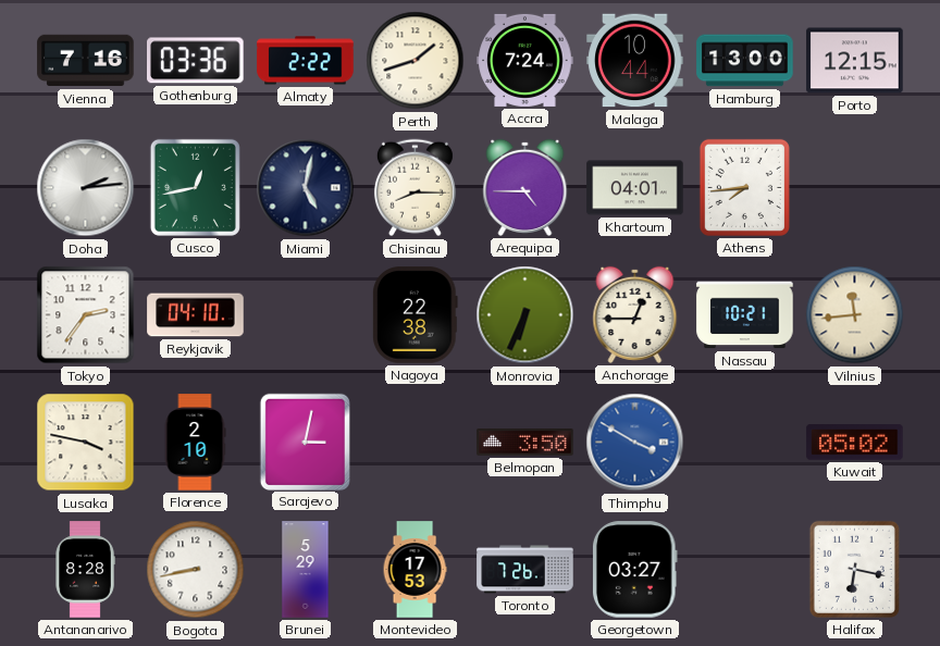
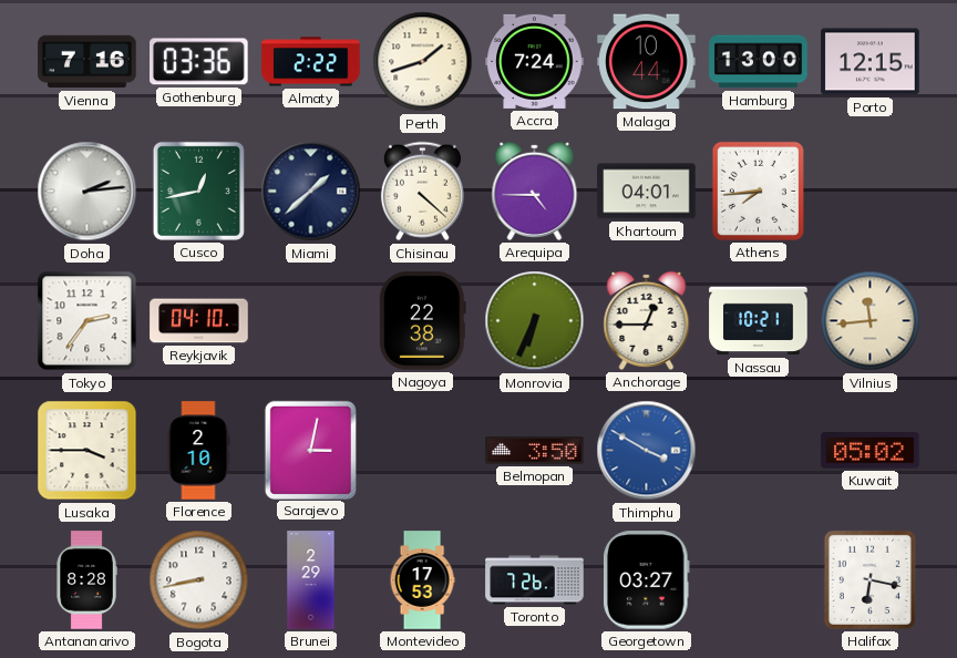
Miami: 5:02 -> 1:38 (311, 192)
Chisinau: 8:15 -> 4:22 (422, 192)
Lusaka: 3:47 -> 3:45 (88, 451)
Brunei: 5:29 -> 2:29 (311, 580)
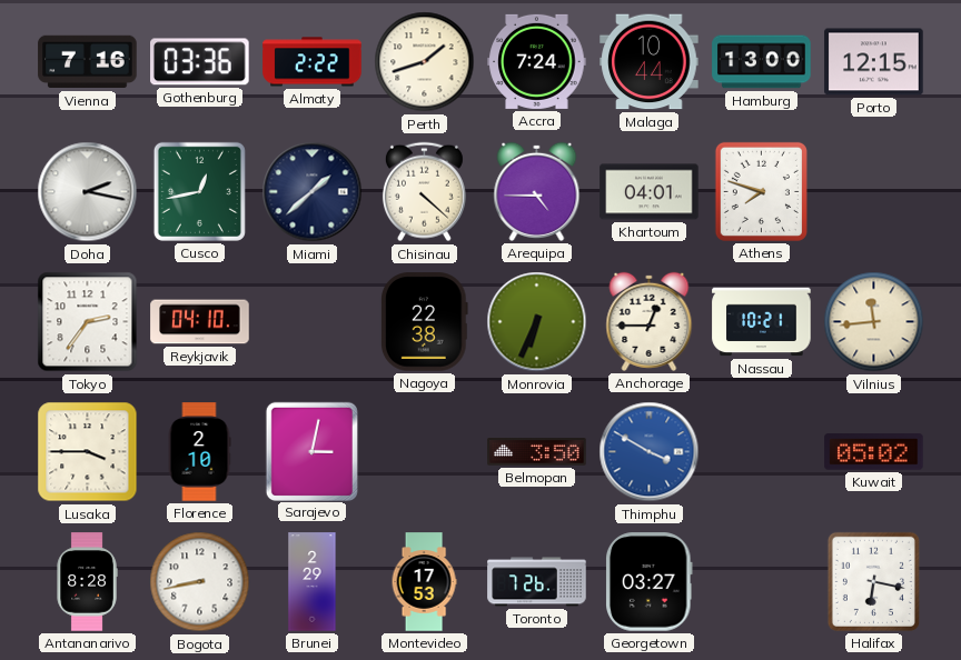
Doha: 2:14 -> 2:17 (88, 192)
Athens: 7:44 -> 7:48 (761, 191)
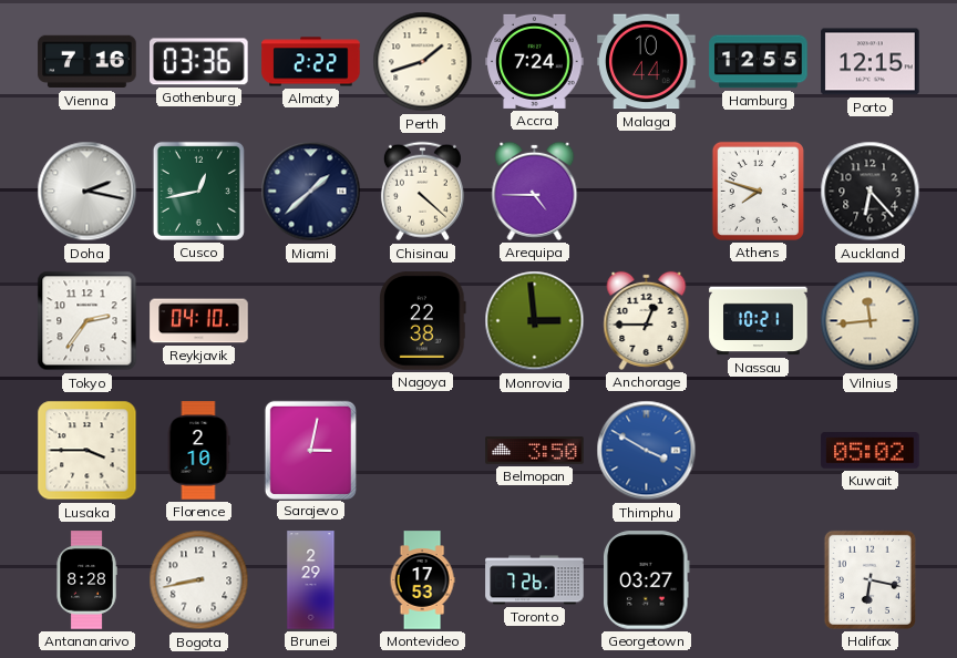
Hamburg: 13:00 -> 12:55 (759, 62)
Khartoum: 04:01 -> none (650, 192)
Auckland: none -> 6:23 (871, 192)
Monrovia: 6:34 -> 2:59 (535, 321)
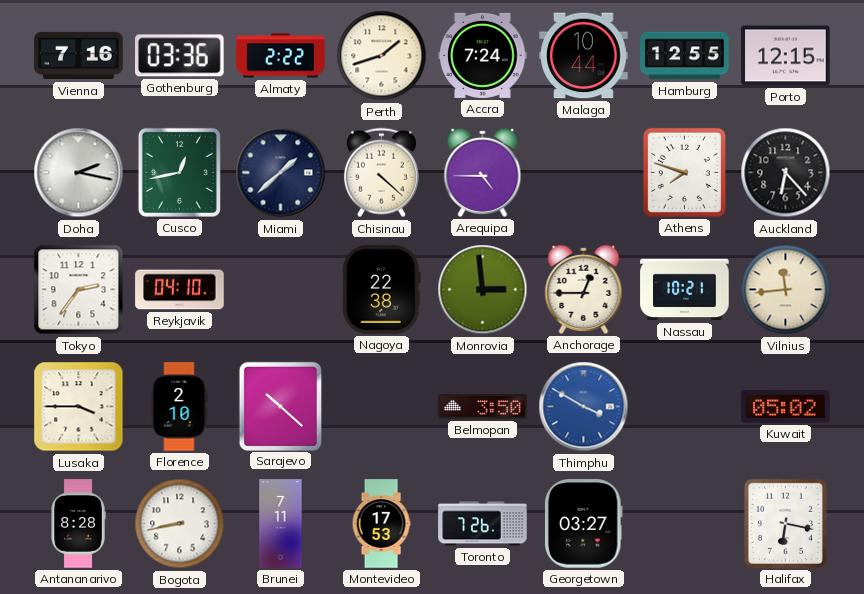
Sarajevo: 3:02 -> 10:22 (280, 406)
Brunei: 2:29 -> 7:11 (281, 524)
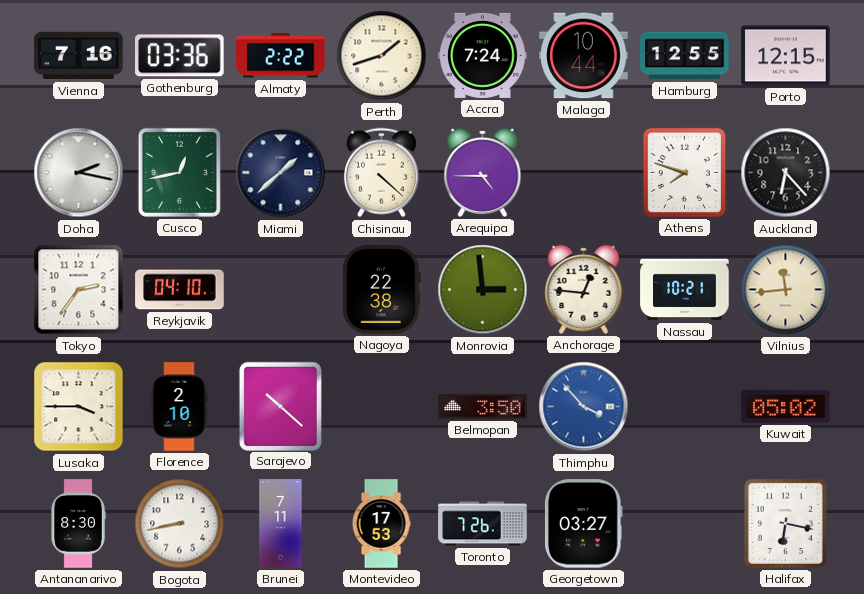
Anchorage: 12:45 -> 12:46 (584, 289)
Thimphu: 3:50 -> 3:53 (584, 407)
Antananarivo: 8:28 -> 8:30 (78, 524)
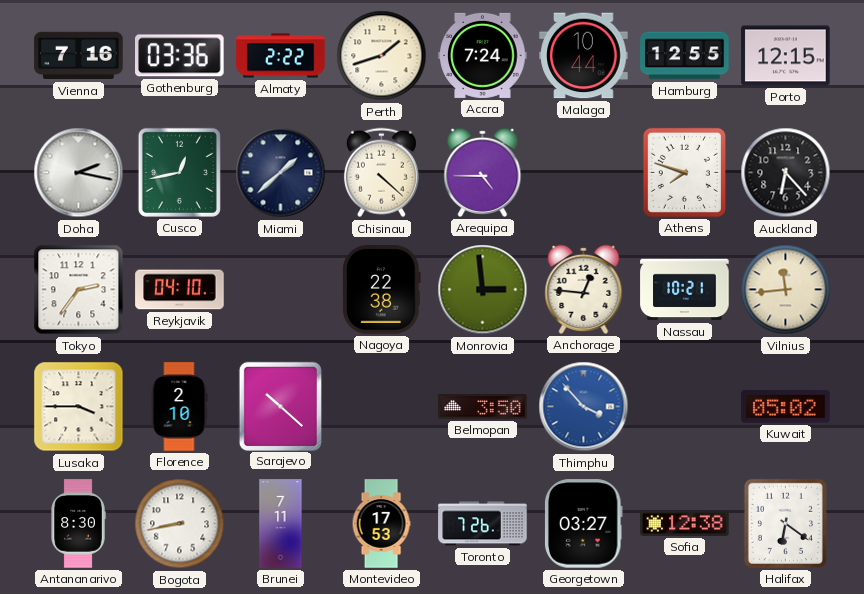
Sofia: none -> 12:38 (685, 523)
Halifax: 6:17 -> 6:21 (785, 523)
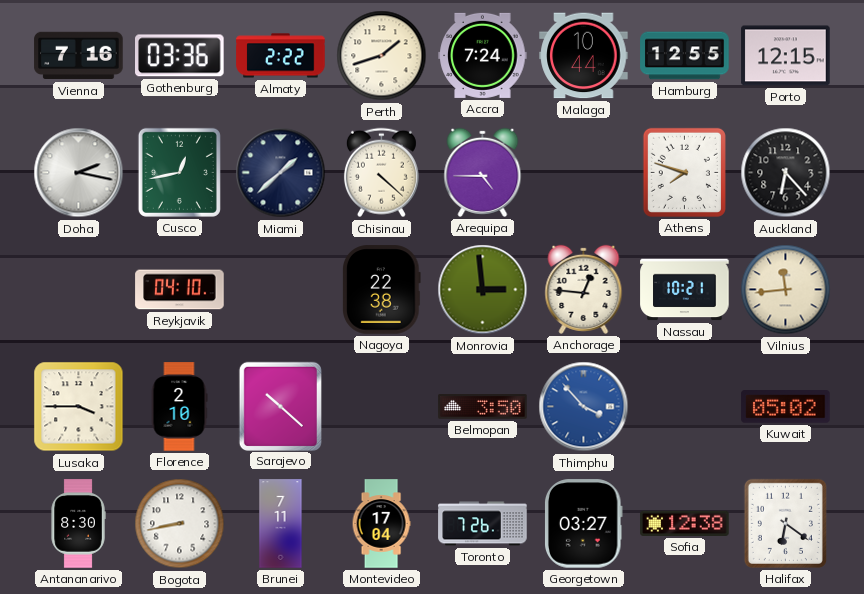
Tokyo: 2:36 -> none (79, 290)
Montevideo: 17:53 -> 17:04 (381, 524)
